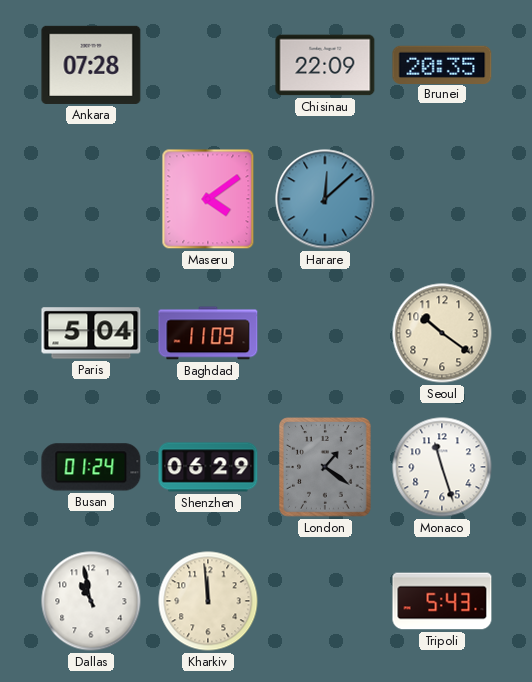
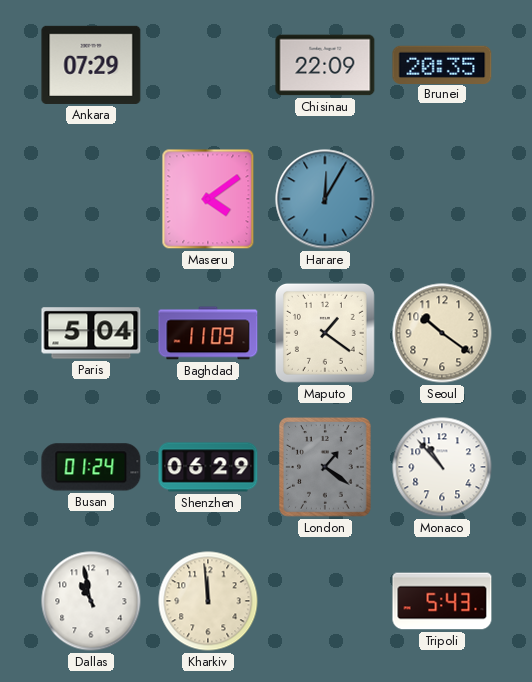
Ankara: 07:28 -> 07:29 (91, 65)
Harare: 12:08 -> 12:05 (325, 199)
Maputo: none -> 1:21 (325, 333)
Monaco: 11:27 -> 10:53 (442, 467)
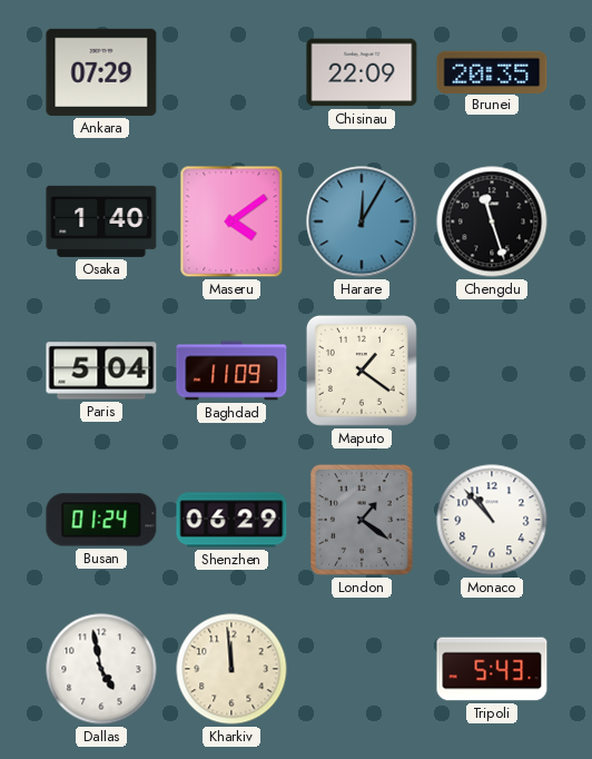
Osaka: none -> 1:40 (101, 221)
Chengdu: none -> 11:27 (492, 221)
Seoul: 10:21 -> none (442, 333)
Dallas: 10:58 -> 4:58 (101, 669)
